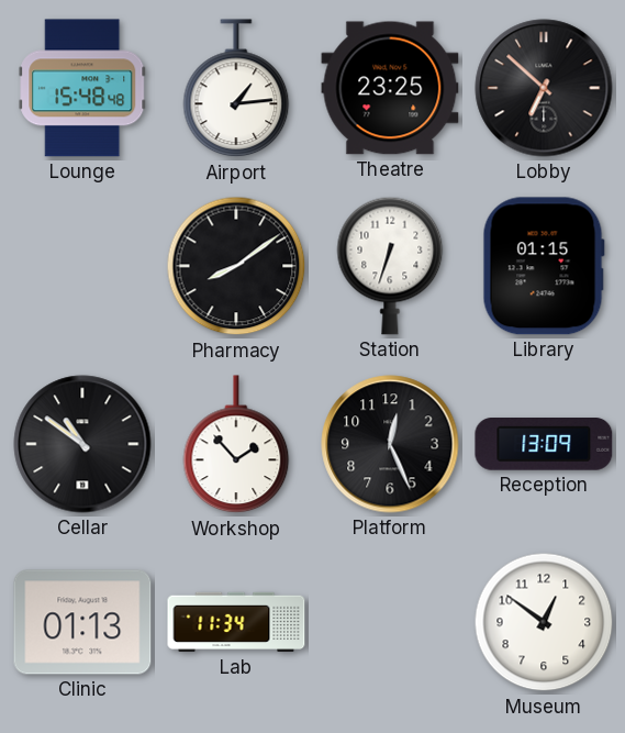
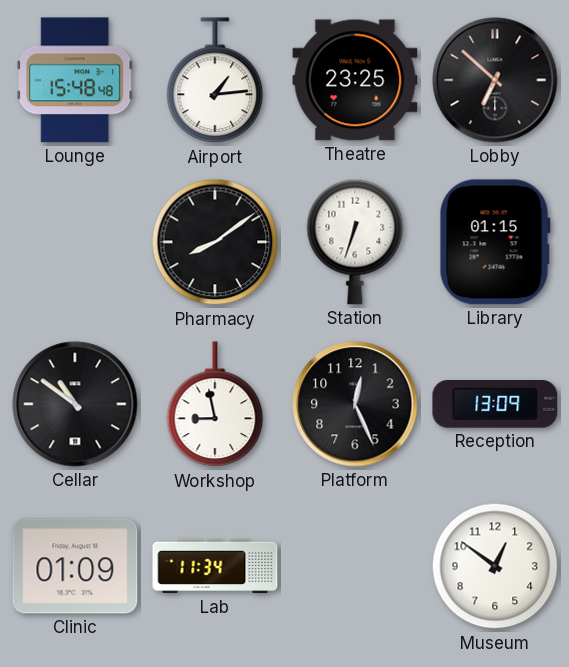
Workshop: 1:53 -> 8:58 (215, 405)
Clinic: 01:13 -> 01:09 (75, 566)
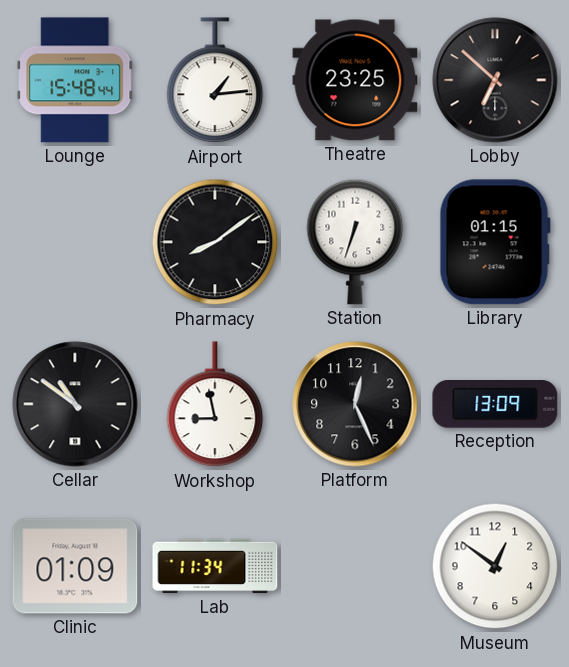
Lounge: 15:48:48 -> 15:48:44 (75, 80)
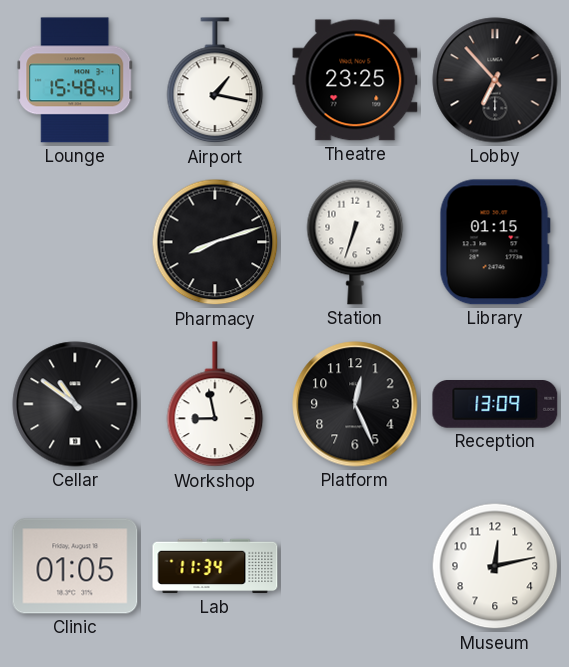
Airport: 1:14 -> 1:17 (215, 81)
Lobby: 6:52 -> 6:53 (495, 80)
Pharmacy: 8:09 -> 8:12 (215, 242)
Clinic: 01:09 -> 01:05 (75, 566)
Museum: 12:51 -> 12:13 (495, 566)
